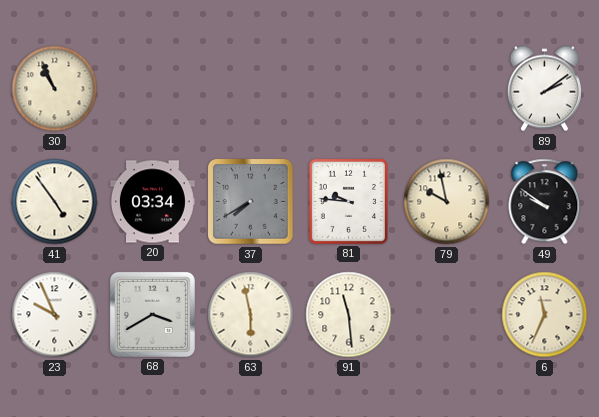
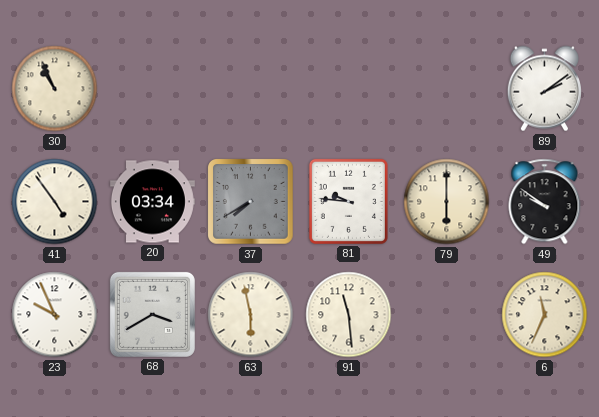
79: 9:58 -> 6:00 (447, 202)
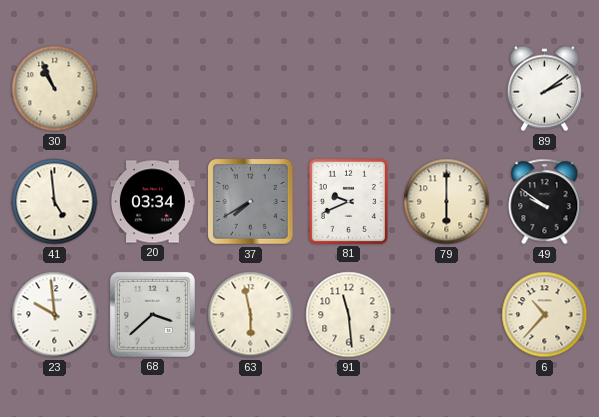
41: 4:54 -> 4:59 (55, 202)
81: 9:46 -> 9:41 (348, 201)
23: 9:56 -> 9:59 (55, 315)
68: 3:40 -> 3:38 (152, 314)
6: 11:34 -> 10:37 (545, 315)
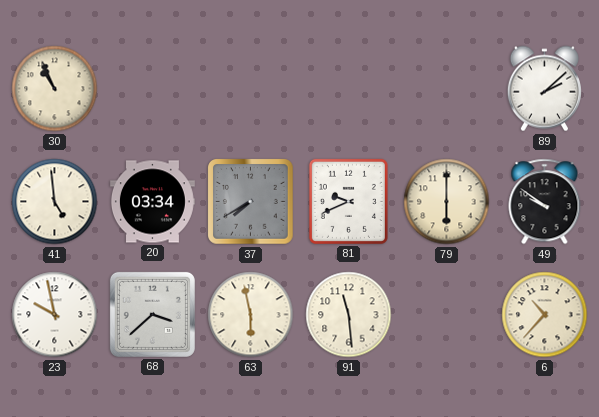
89: 2:09 -> 2:08 (544, 89)
23: 9:59 -> 9:58 (55, 315)
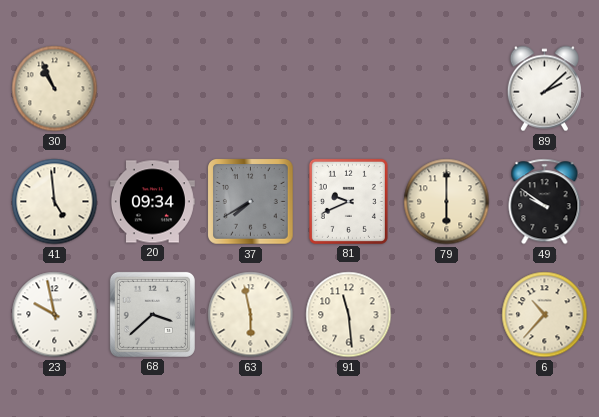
20: 03:34 -> 09:34 (152, 202)
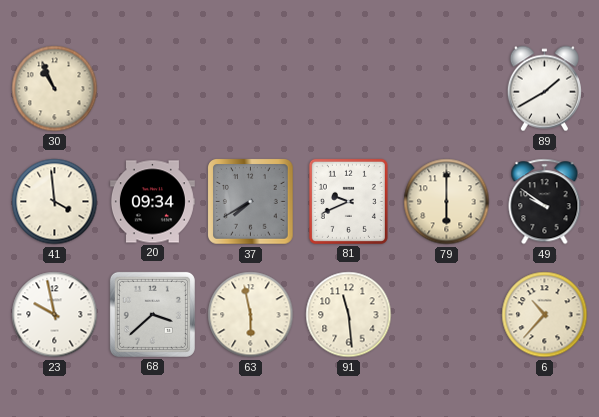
89: 2:08 -> 1:40 (544, 89)
41: 4:59 -> 3:59 (55, 202)
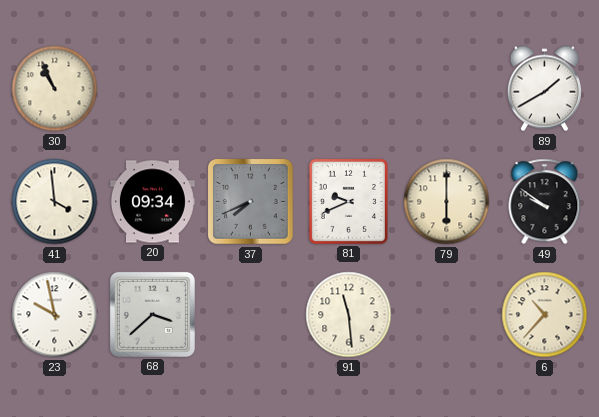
37: 7:40 -> 7:41 (251, 202)
63: 5:58 -> none (251, 315)
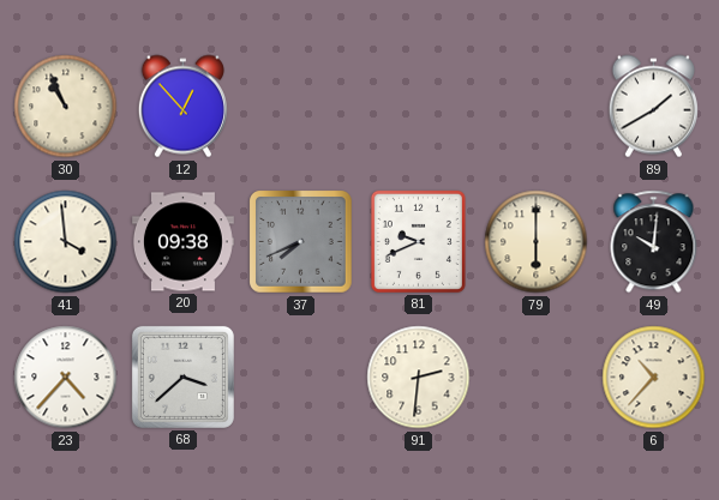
12: none -> 12:53 (182, 107)
20: 09:34 -> 09:38 (182, 242)
49: 9:51 -> 10:01 (654, 242)
23: 9:58 -> 4:37 (66, 378)
91: 11:29 -> 2:31 (419, 378)
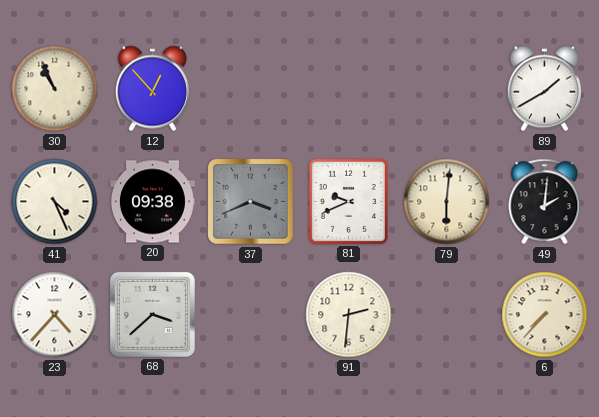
41: 3:59 -> 4:26 (55, 202)
37: 7:41 -> 3:41 (251, 202)
79: 6:00 -> 6:01 (447, 202)
49: 10:01 -> 2:01 (545, 202)
6: 10:37 -> 7:37 (545, 315)
